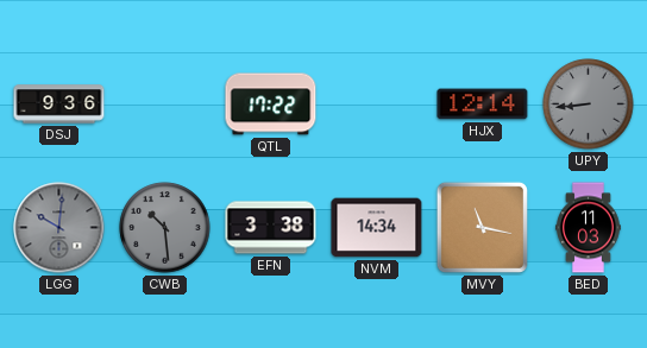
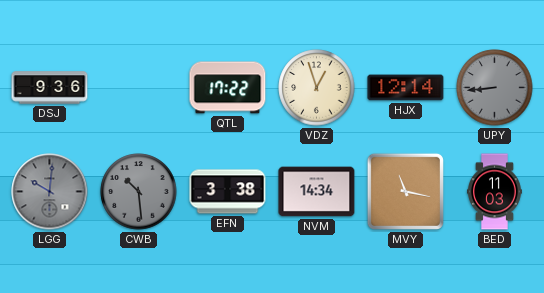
VDZ: none -> 12:57 (317, 88)
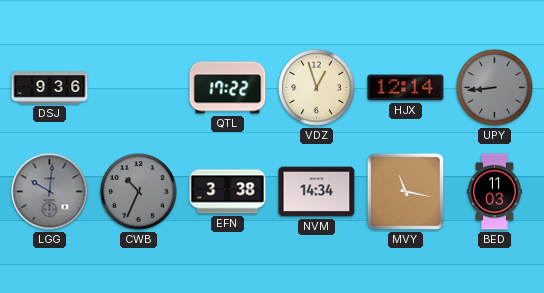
CWB: 10:29 -> 10:34 (139, 192)
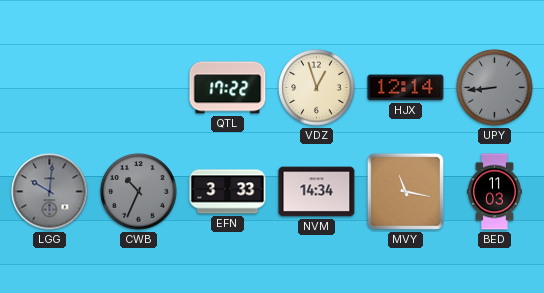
DSJ: 9:36 -> none (50, 88)
EFN: 3:38 -> 3:33 (228, 192)
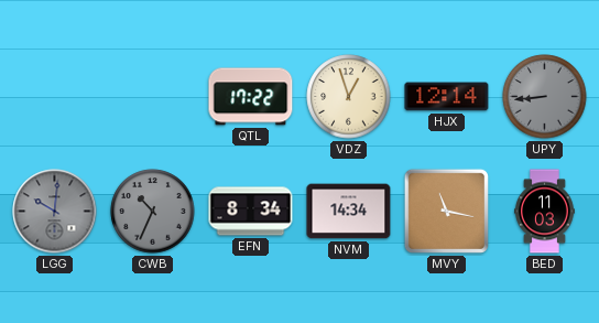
EFN: 3:33 -> 8:34 (251, 212)
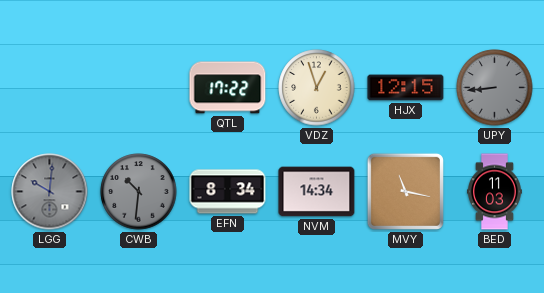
HJX: 12:14 -> 12:15 (406, 88)
CWB: 10:34 -> 10:31 (139, 192)
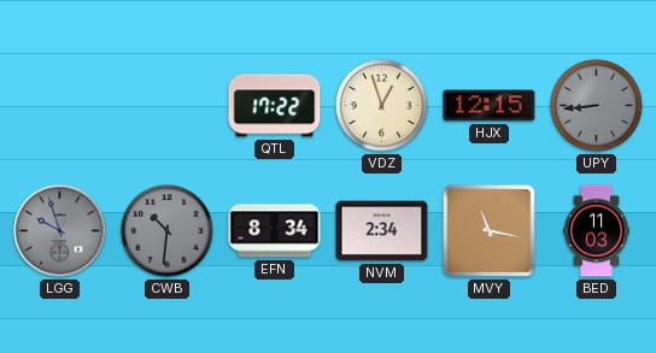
LGG: 10:01 -> 9:57 (60, 231)
NVM: 14:34 -> 2:34 (382, 231)
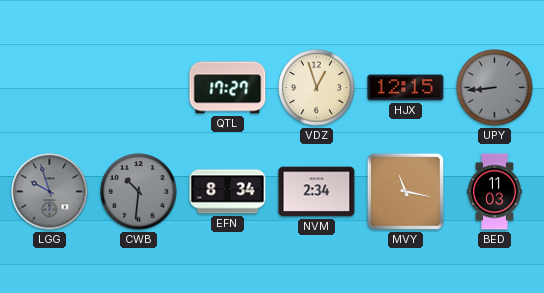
QTL: 17:22 -> 17:27 (228, 88)
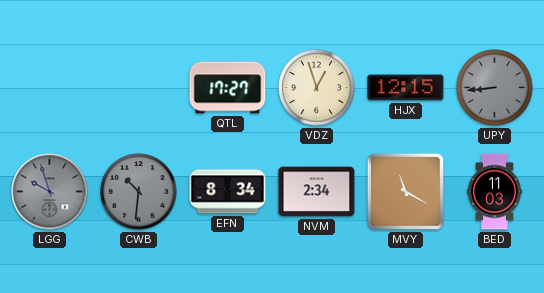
MVY: 11:17 -> 11:20 (405, 191)
